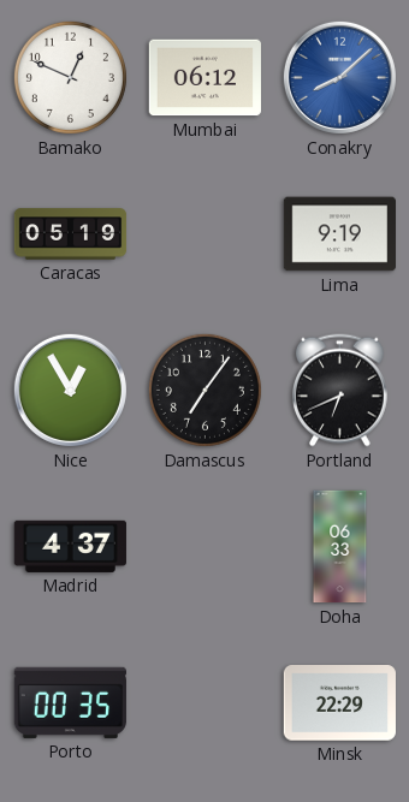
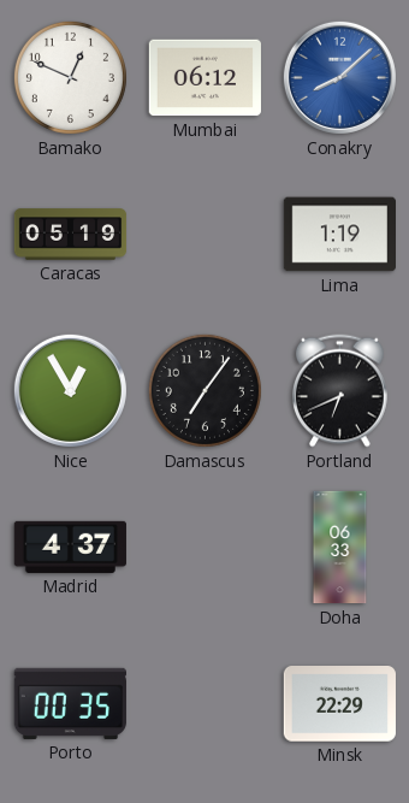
Lima: 9:19 -> 1:19 (339, 235)
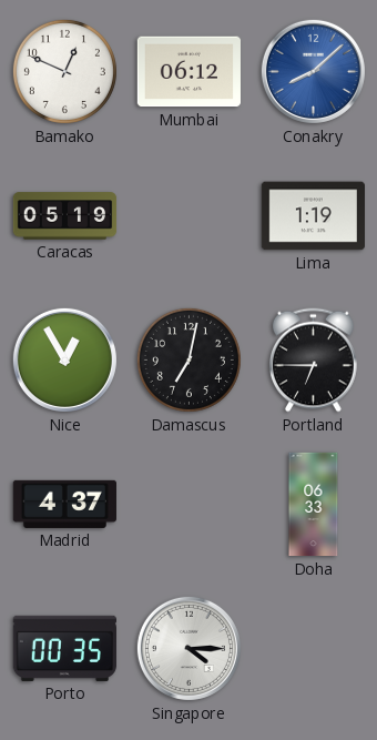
Damascus: 7:06 -> 7:02 (188, 359)
Portland: 6:41 -> 6:45 (314, 361)
Singapore: none -> 4:15 (188, 648)
Minsk: 22:29 -> none (339, 704)
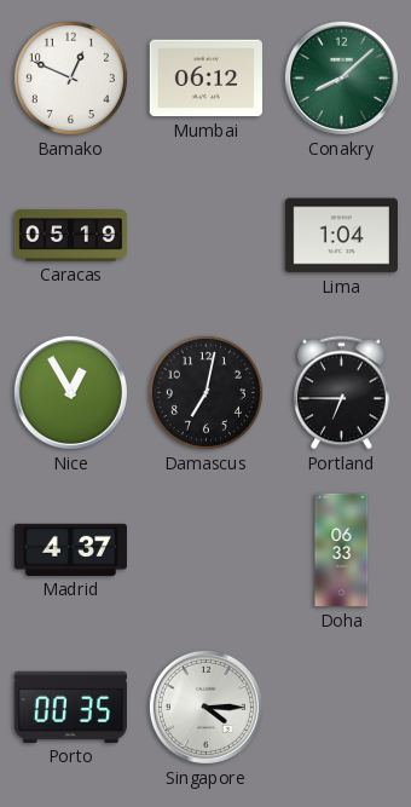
Conakry dial: blue -> green (341, 77)
Lima: 1:19 -> 1:04 (341, 236)
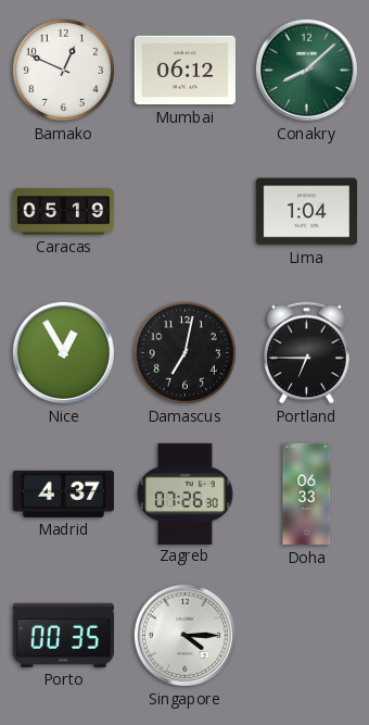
Zagreb: none -> 07:26 (186, 493)
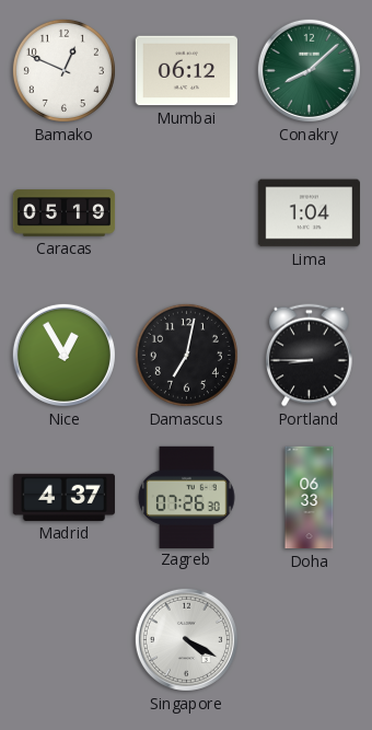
Portland: 6:45 -> 8:45 (310, 356)
Porto: 00:35 -> none (63, 635)
Singapore: 4:15 -> 4:20 (186, 639)
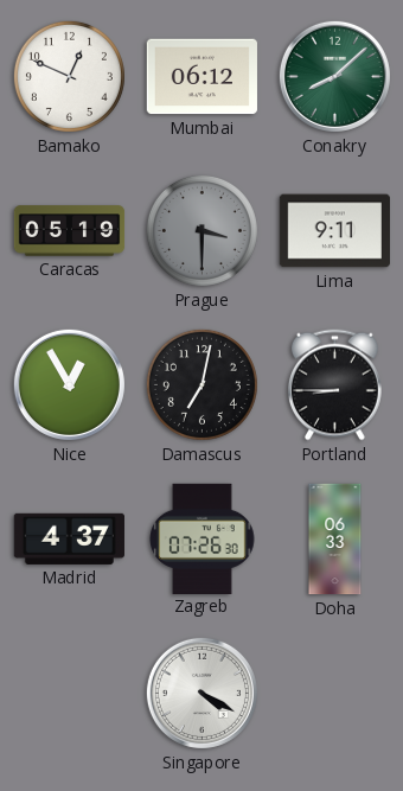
Prague: none -> 3:30 (201, 230)
Lima: 1:04 -> 9:11 (334, 231)
